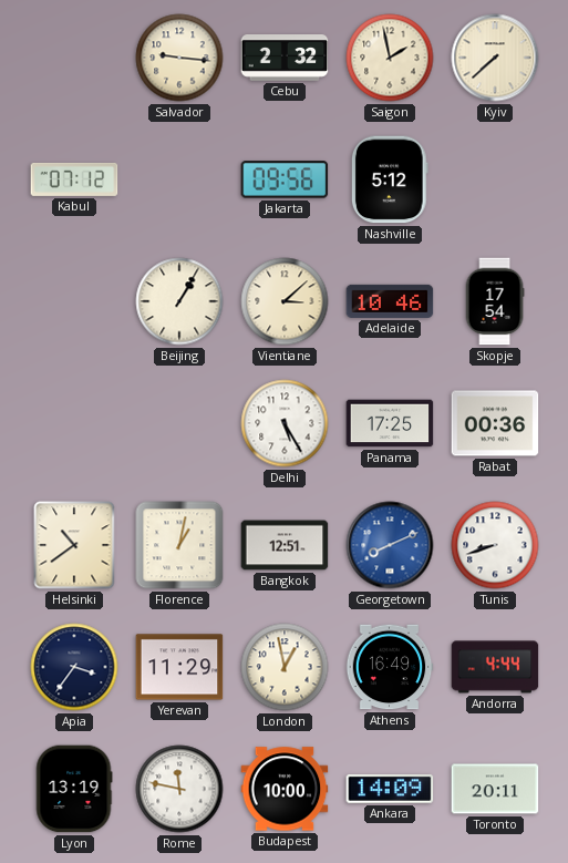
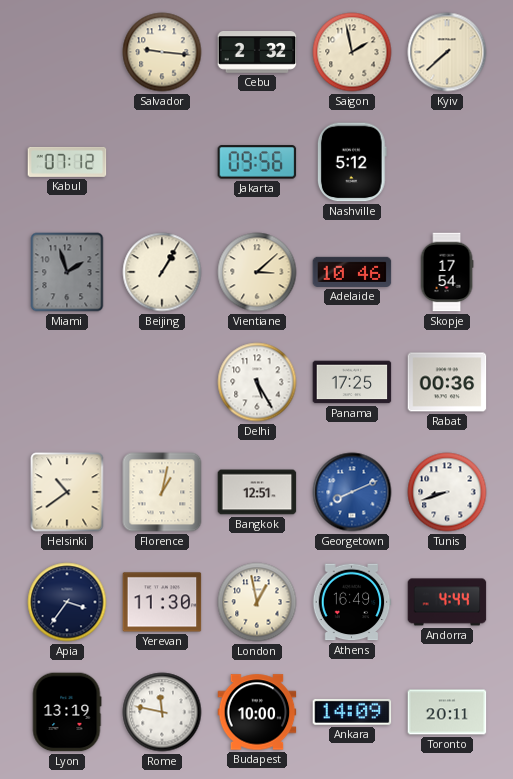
Miami: none -> 1:57 (67, 272)
Yerevan: 11:29 -> 11:30 (162, 602)
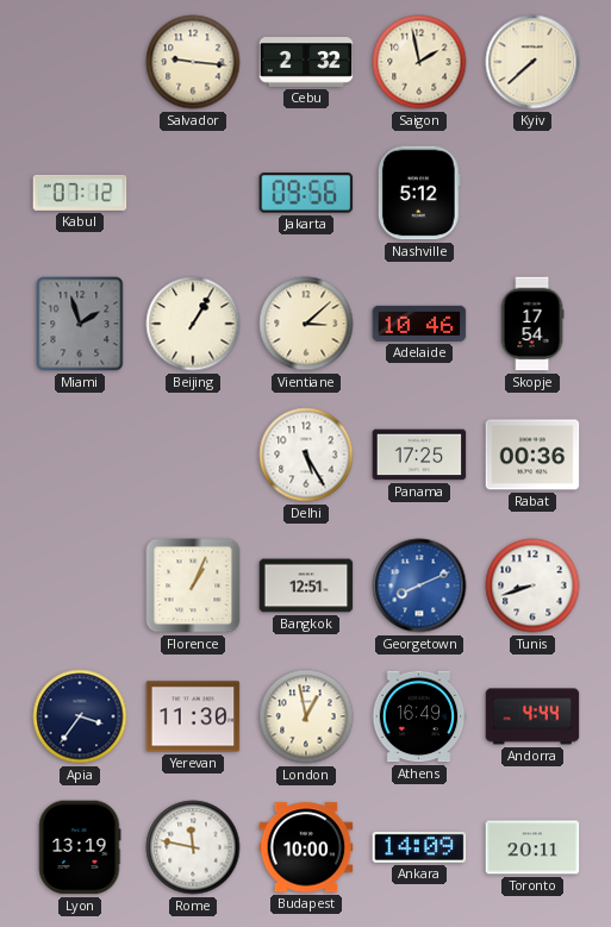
Helsinki: 10:39 -> none (67, 492)
Florence: 1:02 -> 1:04 (193, 585)
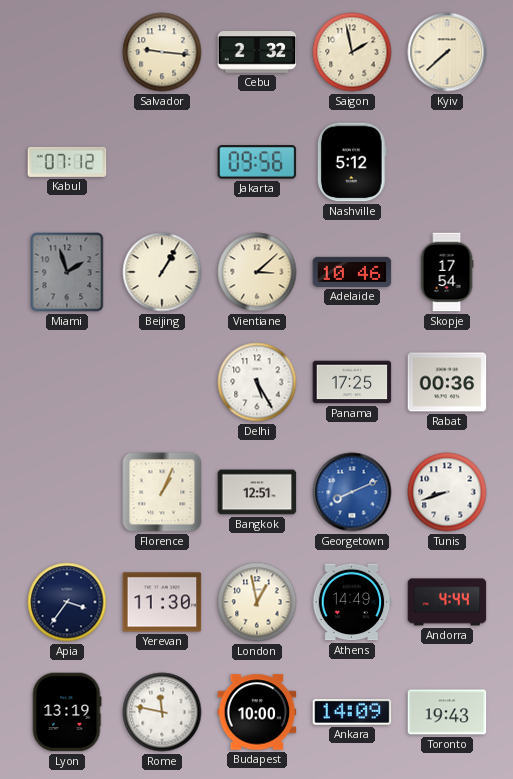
Athens: 16:49 -> 14:49 (352, 602)
Toronto: 20:11 -> 19:43 (447, 712)
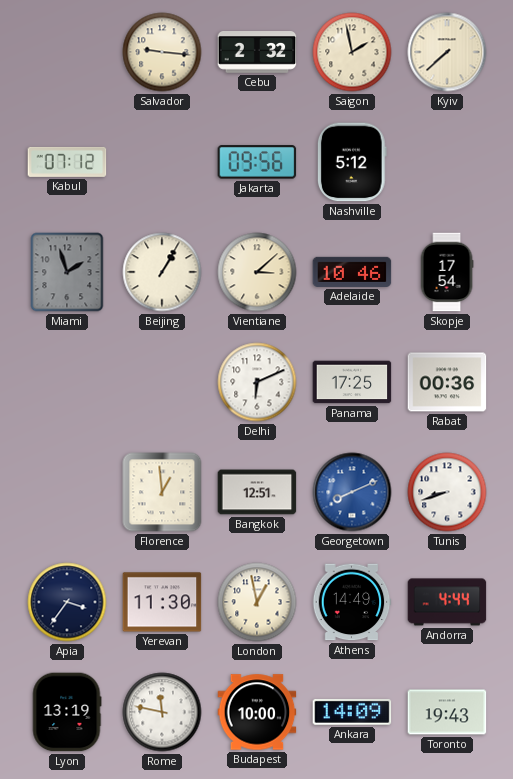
Delhi: 5:25 -> 6:11 (257, 382)
Florence: 1:04 -> 12:59 (162, 492)
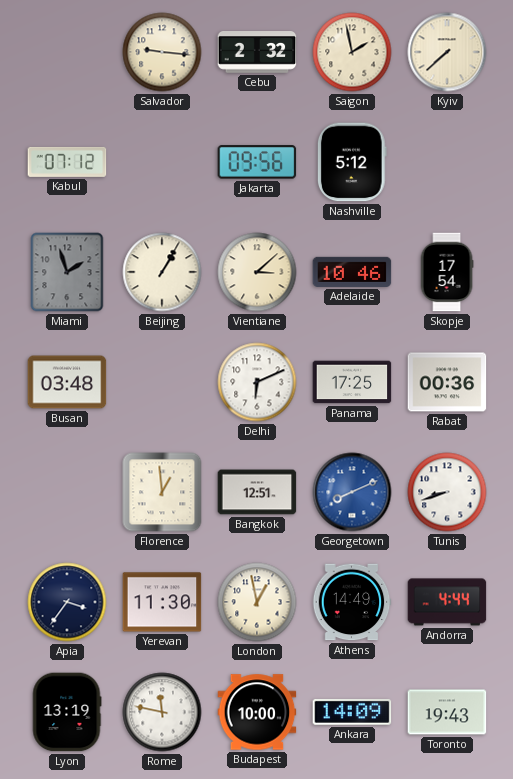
Busan: none -> 03:48 (67, 382)
